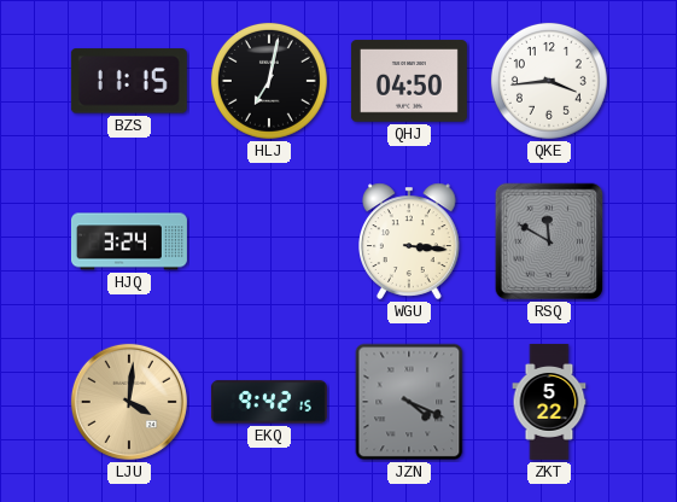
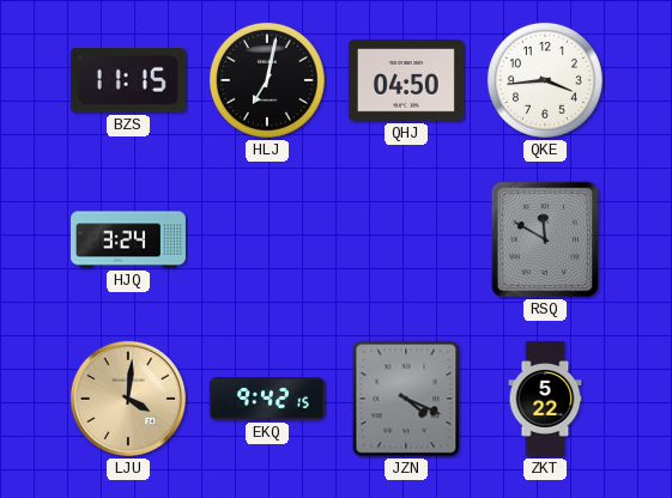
WGU: 3:16 -> none (410, 241)
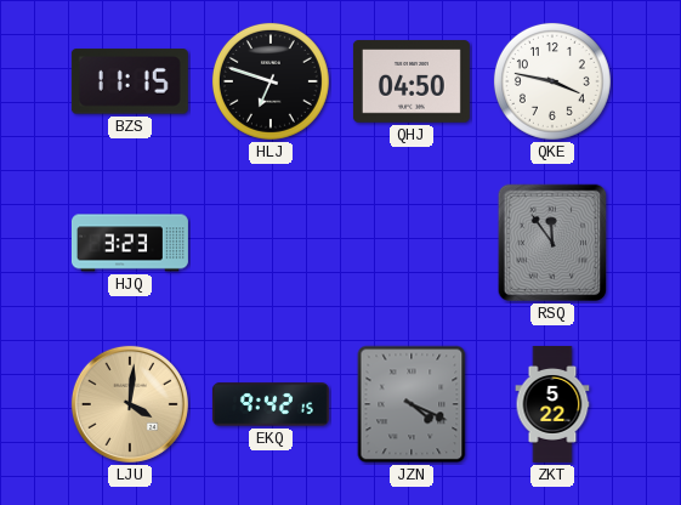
HLJ: 7:02 -> 6:48 (271, 81)
QKE: 3:44 -> 3:47 (552, 81)
HJQ: 3:24 -> 3:23 (130, 243)
RSQ: 11:50 -> 11:54 (552, 243)
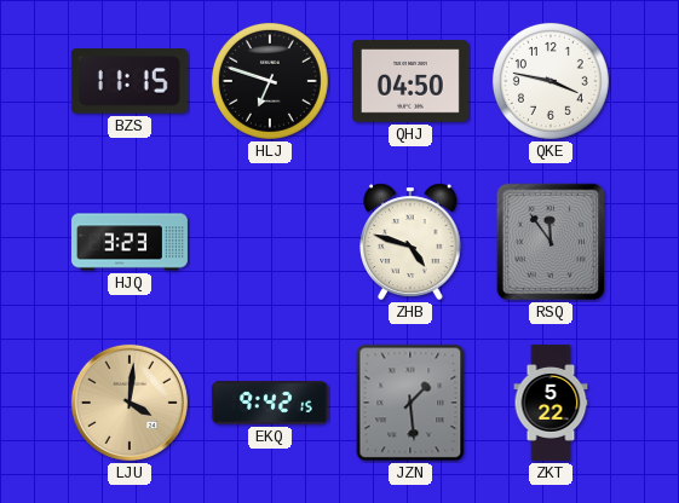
ZHB: none -> 4:48 (412, 242)
JZN: 4:19 -> 1:29 (410, 403)
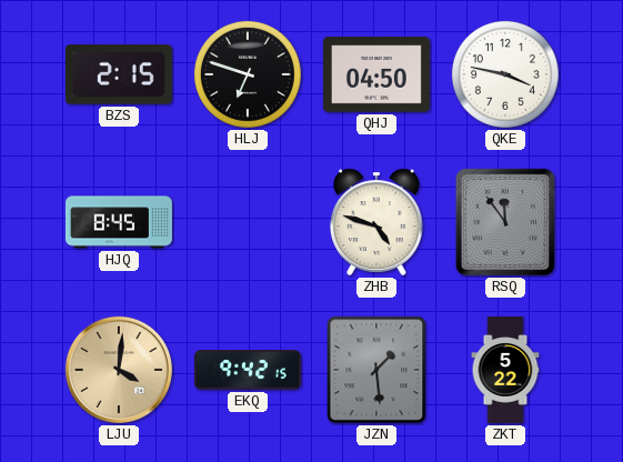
BZS: 11:15 -> 2:15 (119, 74)
HJQ: 3:23 -> 8:45 (119, 222)
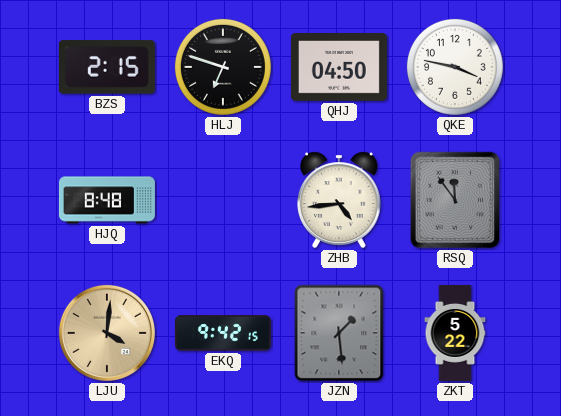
HJQ: 8:45 -> 8:48 (107, 200)
ZHB: 4:48 -> 4:44 (340, 200)
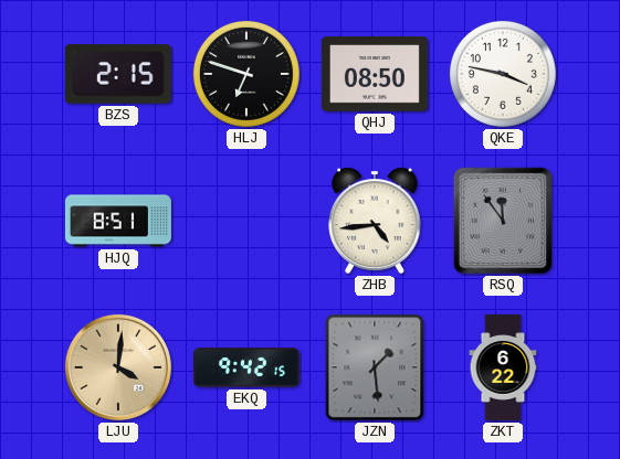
QHJ: 04:50 -> 08:50 (375, 74)
HJQ: 8:48 -> 8:51 (118, 221)
ZKT: 5:22 -> 6:22 (503, 367)
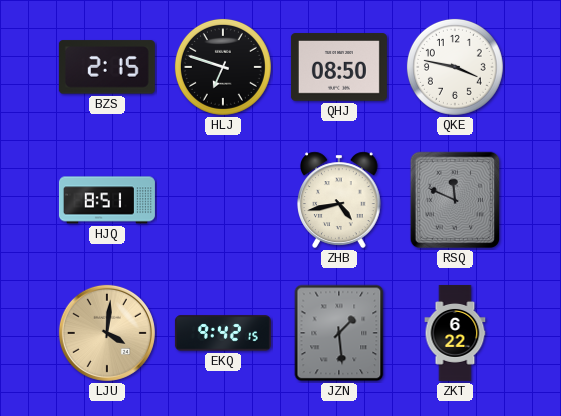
ZHB: 4:44 -> 4:43 (340, 200)
RSQ: 11:54 -> 11:49 (455, 200)
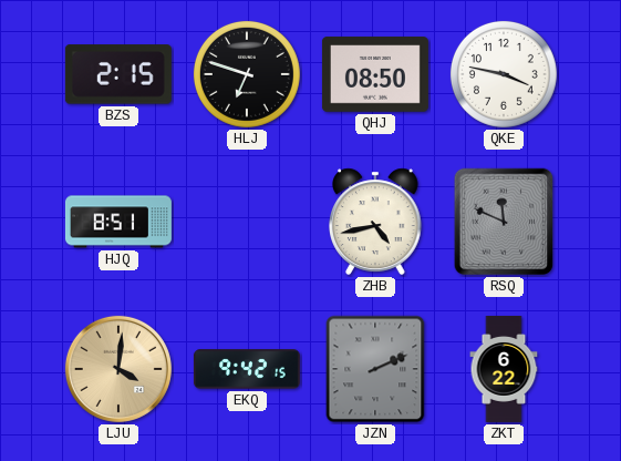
JZN: 1:29 -> 2:11 (375, 369)
